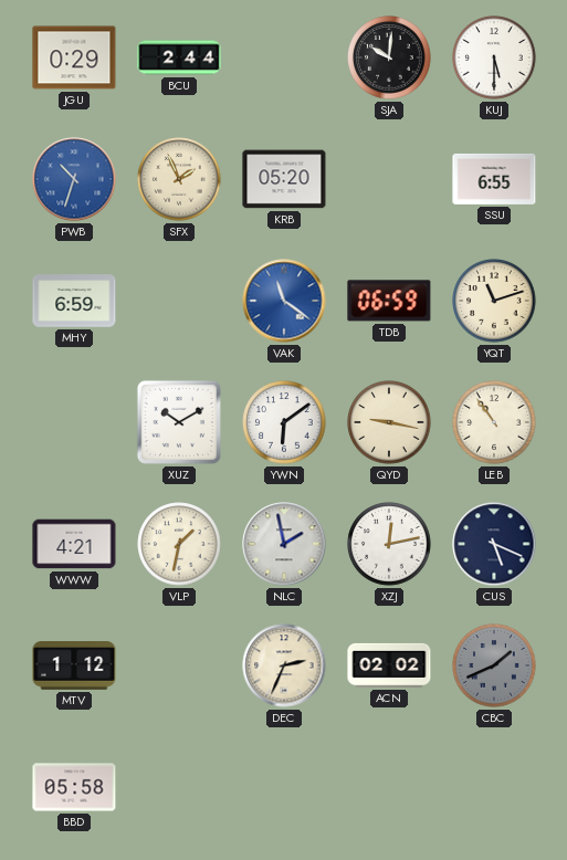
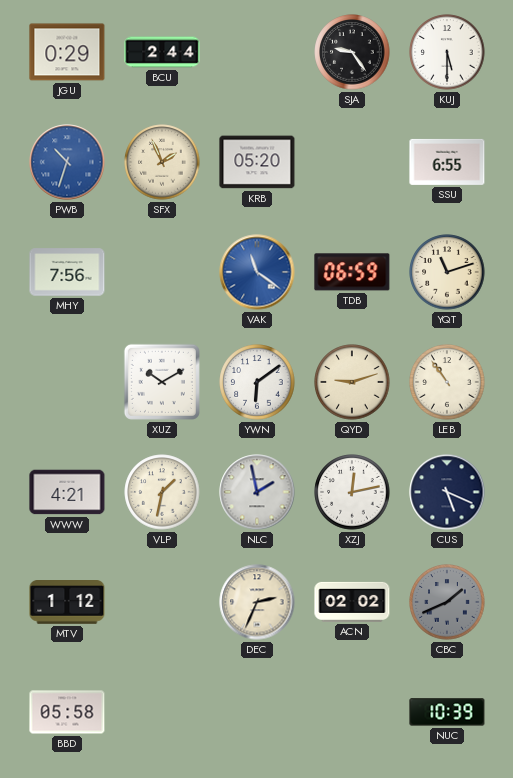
SJA: 10:01 -> 9:24 (352, 52)
MHY: 6:59 -> 7:56 (67, 272)
QYD: 9:17 -> 9:12 (352, 382)
NUC: none -> 10:39 (447, 712)
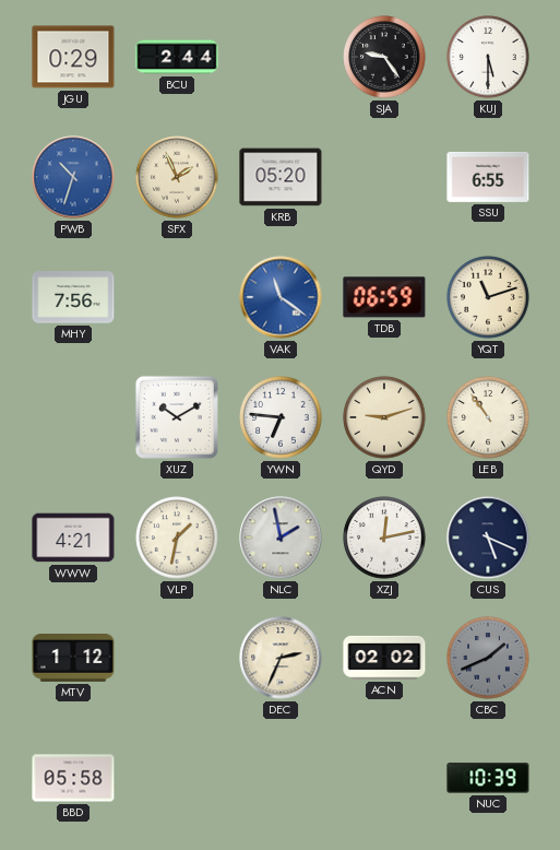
YWN: 6:09 -> 6:46 (281, 417)
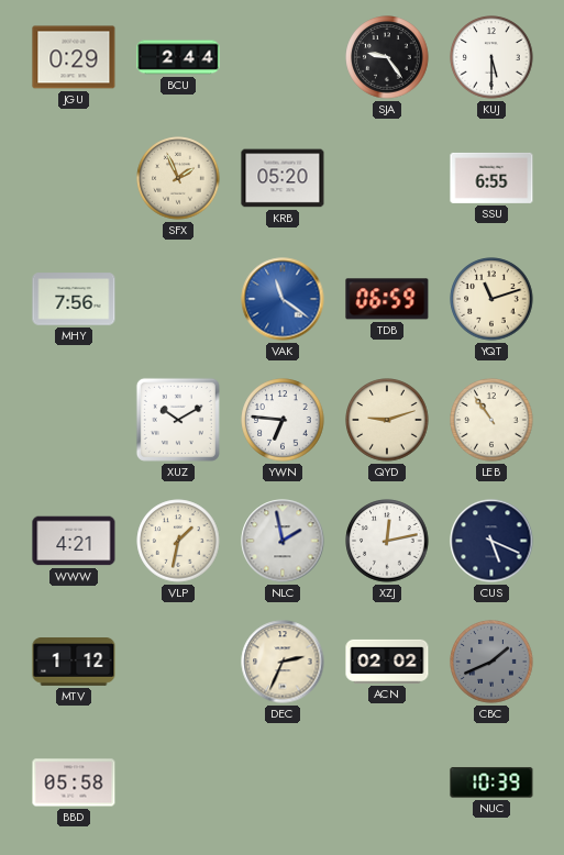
PWB: 10:33 -> none (73, 177)
